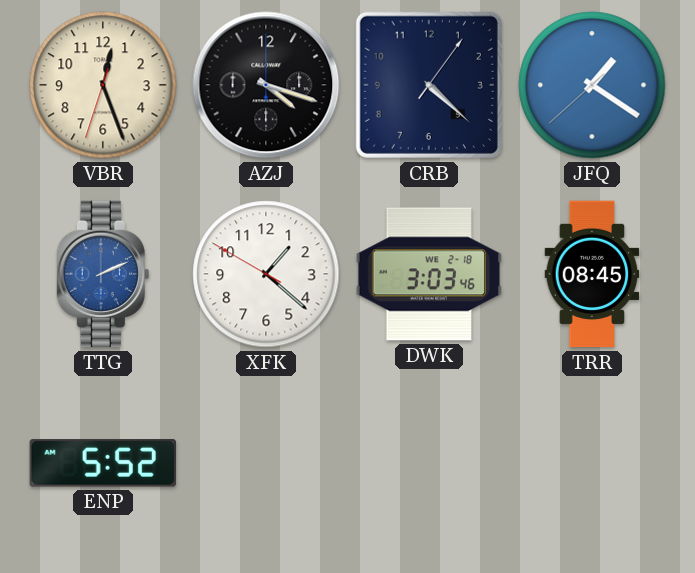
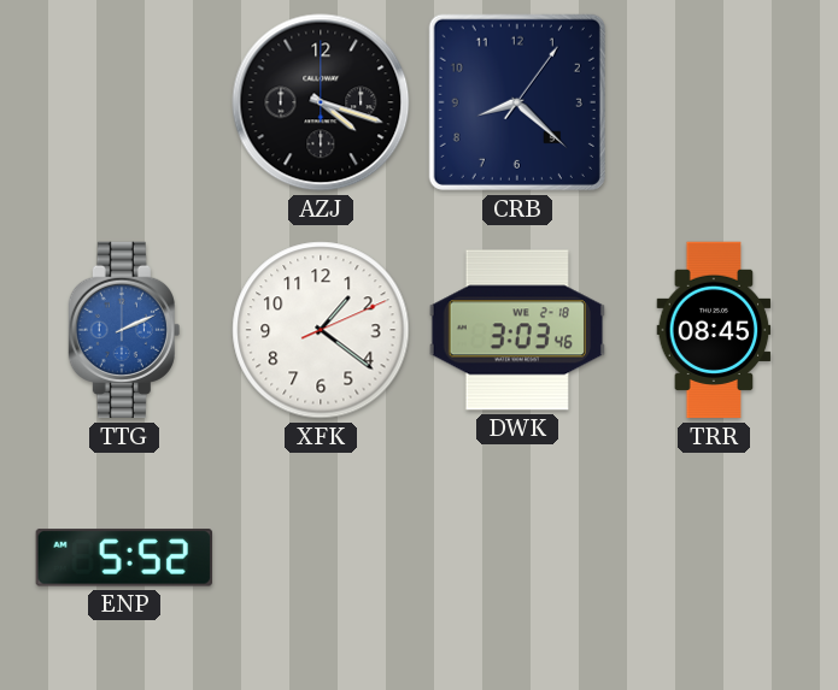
VBR: 12:26 -> none (103, 85)
CRB: 4:22 -> 8:22 (517, 102)
JFQ: 1:20 -> none (592, 85)
XFK: 1:21:50 -> 1:21:11 (321, 330)
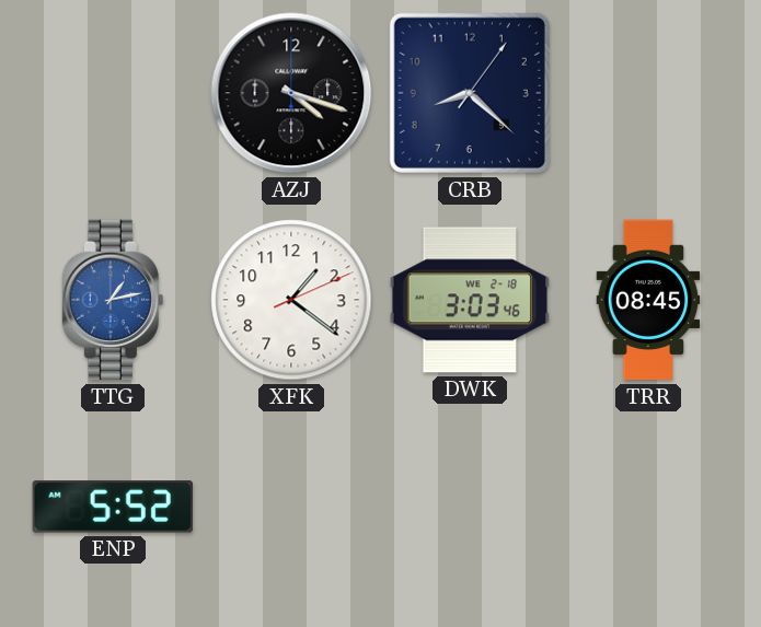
TTG: 2:11 -> 1:13 (113, 300)
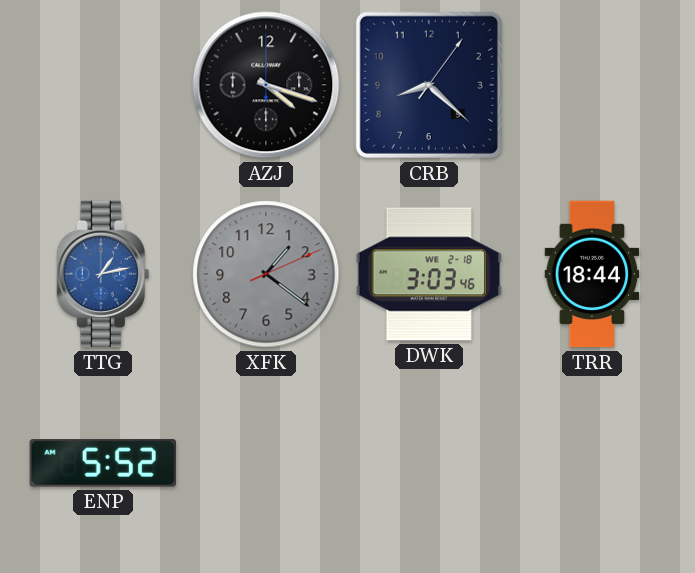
XFK dial: white -> grey (266, 274)
TRR: 08:45 -> 18:44 (592, 274)
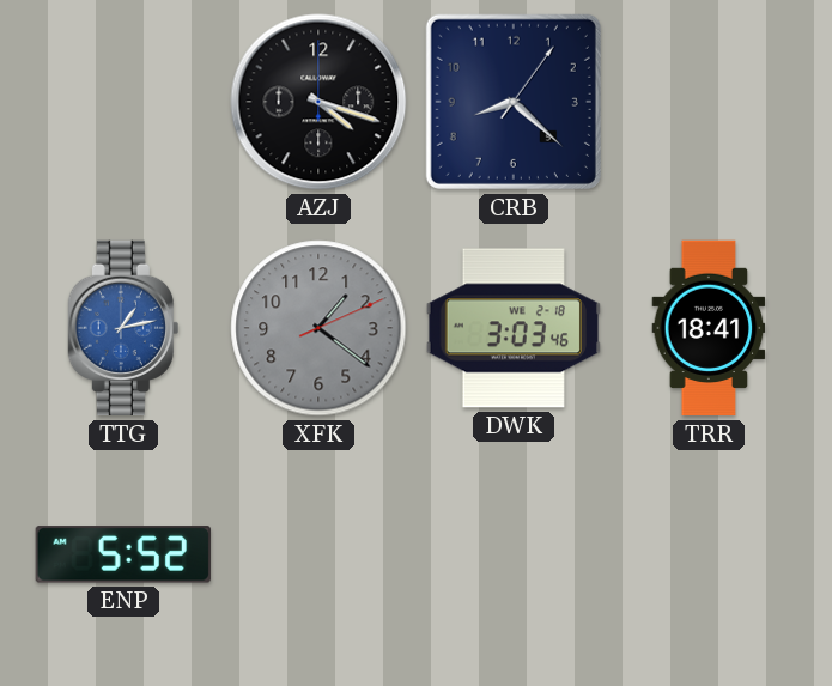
TRR: 18:44 -> 18:41 (709, 328)
